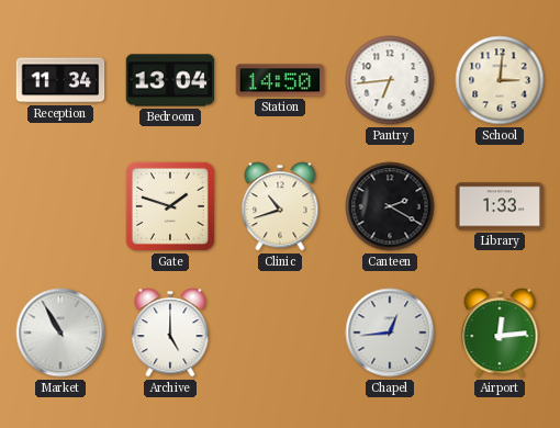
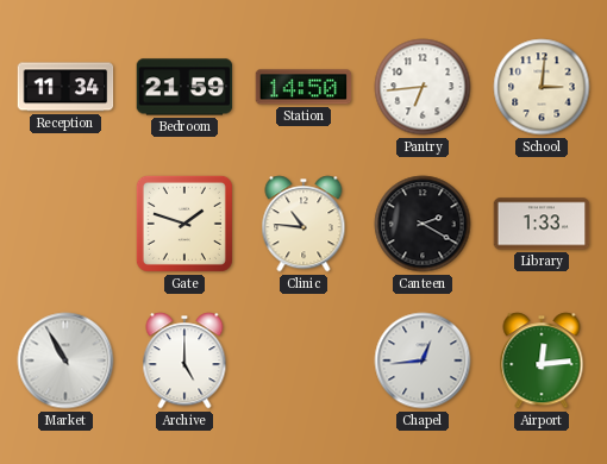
Bedroom: 13:04 -> 21:59 (184, 87)
Clinic: 10:42 -> 10:46 (303, 224)
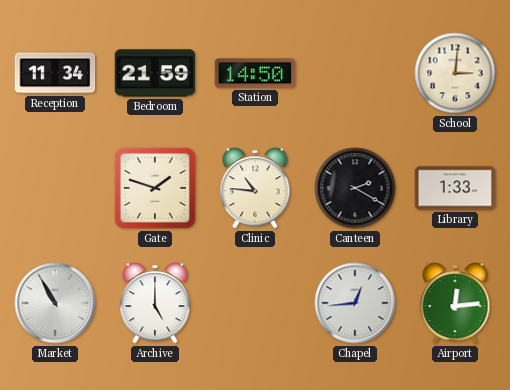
Pantry: 6:44 -> none (423, 87)
